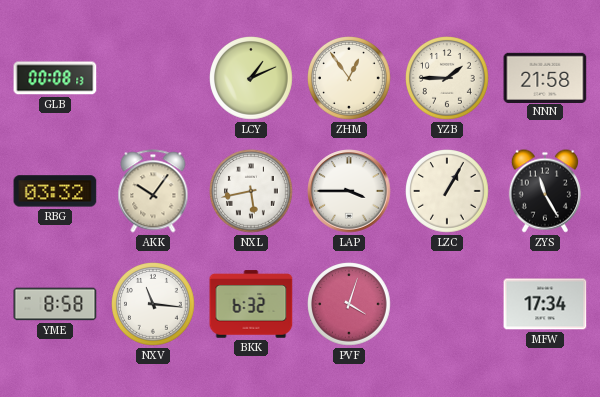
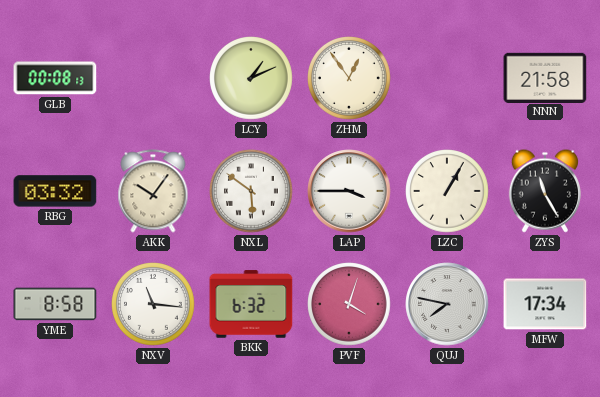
YZB: 1:45 -> none (448, 79)
NXL: 5:43 -> 5:51 (252, 192)
QUJ: none -> 7:47 (447, 304)
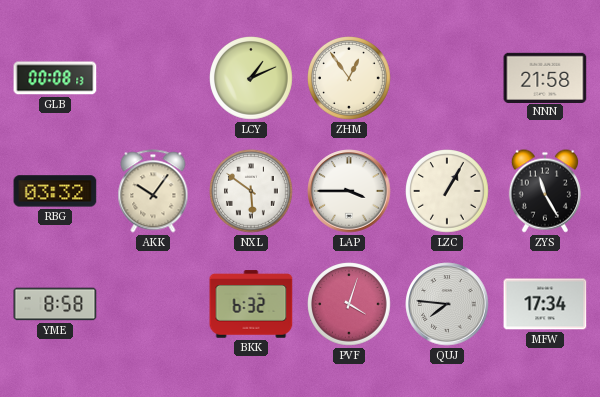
NXV: 11:16 -> none (154, 305)
QUJ: 7:47 -> 7:46 (447, 304)
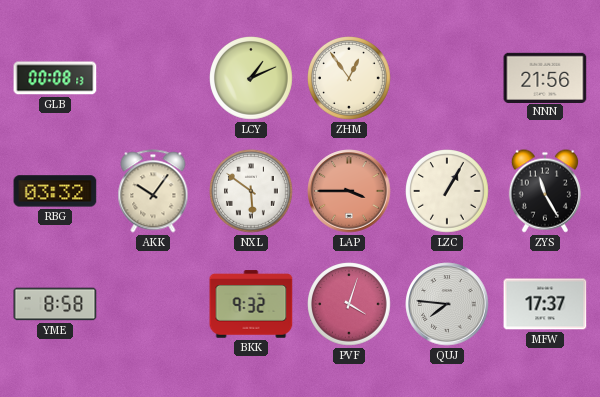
NNN: 21:58 -> 21:56 (545, 77)
LAP dial: white -> salmon (349, 191)
BKK: 6:32 -> 9:32 (251, 304)
MFW: 17:34 -> 17:37 (545, 304)
